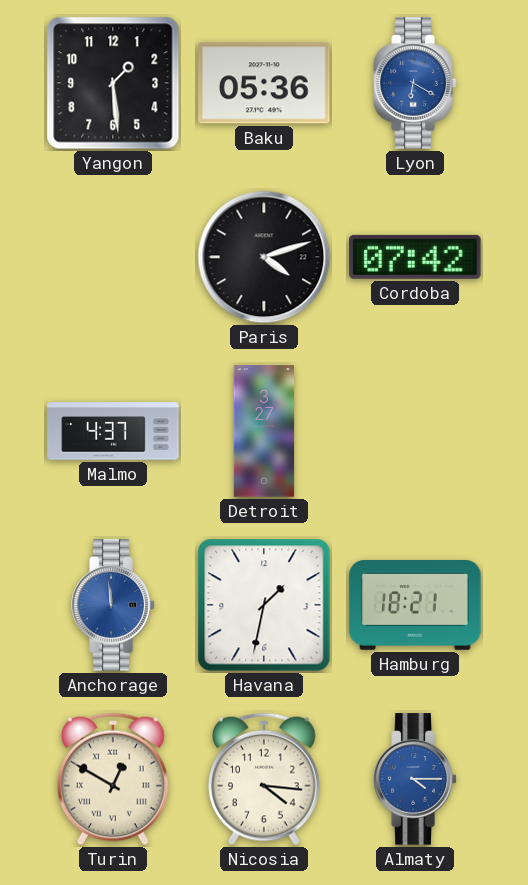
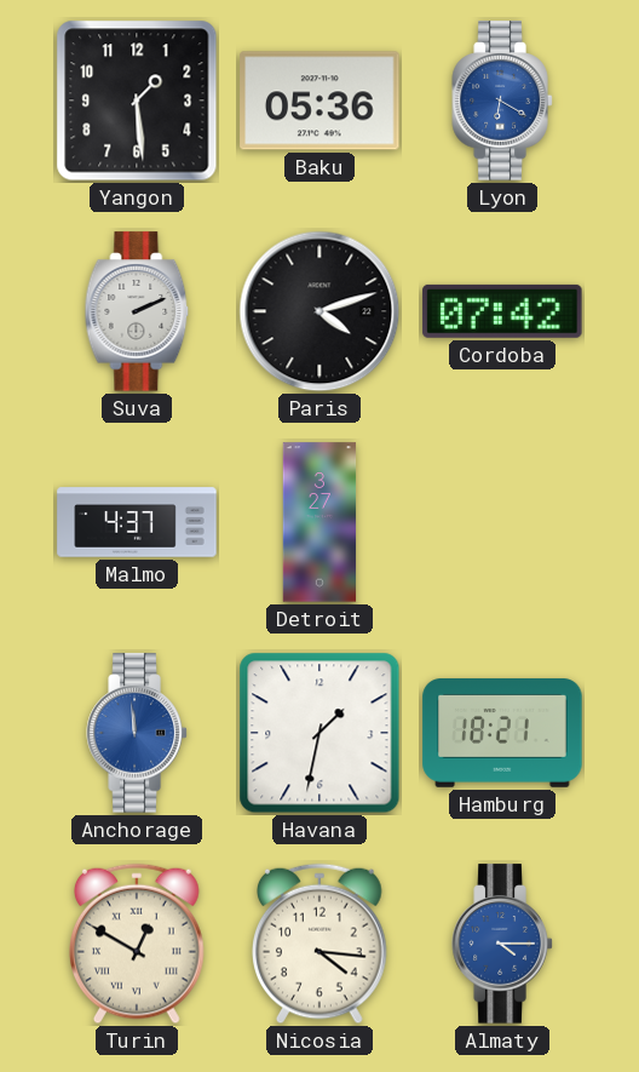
Suva: none -> 2:11 (137, 311)
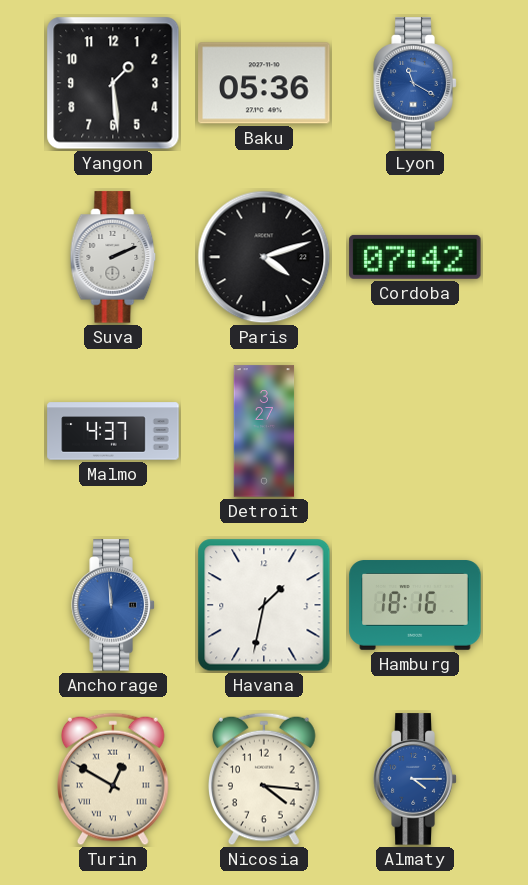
Lyon: 6:20 -> 11:20 (415, 83)
Hamburg: 18:21 -> 18:16 (415, 605)
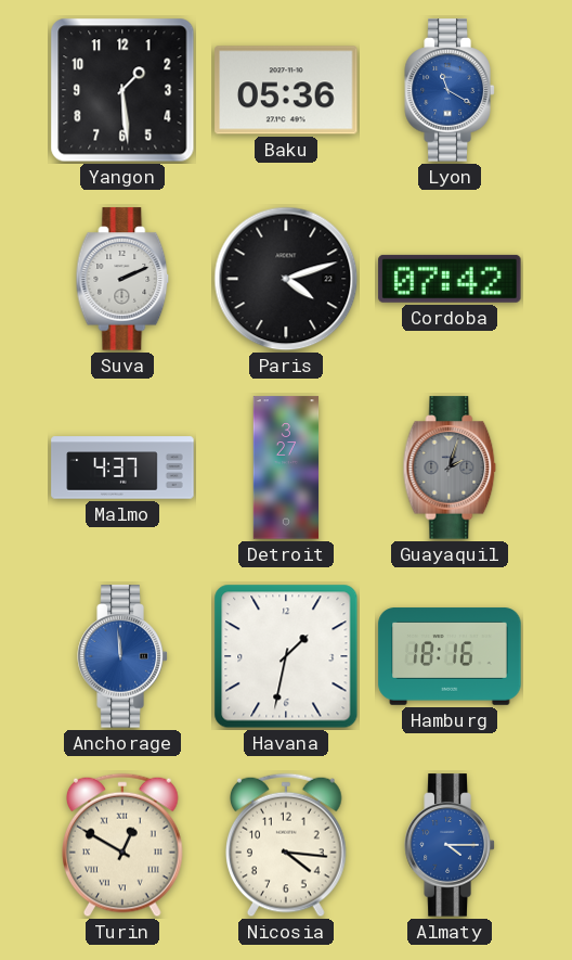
Guayaquil: none -> 2:03 (450, 468)
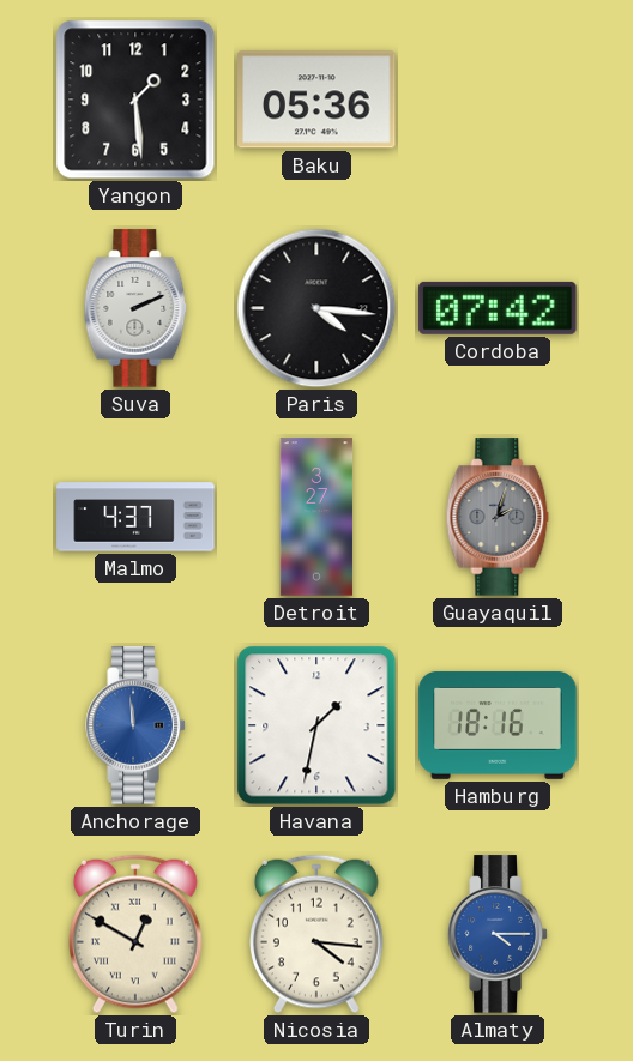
Lyon: 11:20 -> none (450, 90)
Paris: 4:12 -> 4:16 (316, 308)
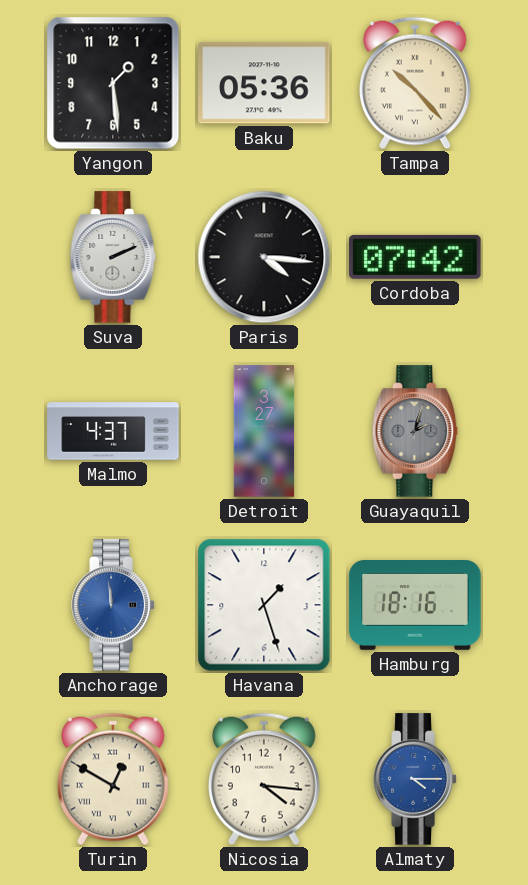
Tampa: none -> 10:23 (416, 83)
Havana: 1:32 -> 1:27 (264, 605)
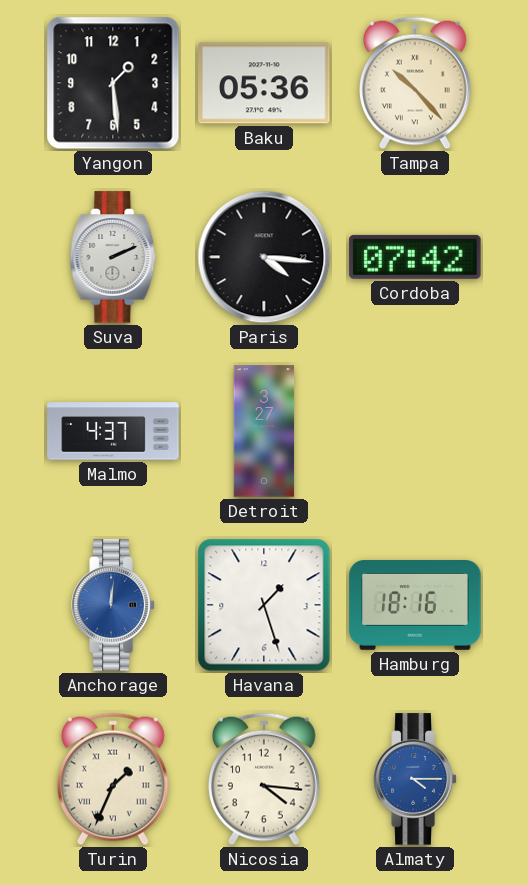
Guayaquil: 2:03 -> none (415, 431)
Anchorage: 11:59 -> 12:01 (113, 605)
Turin: 12:50 -> 1:34 (114, 779)
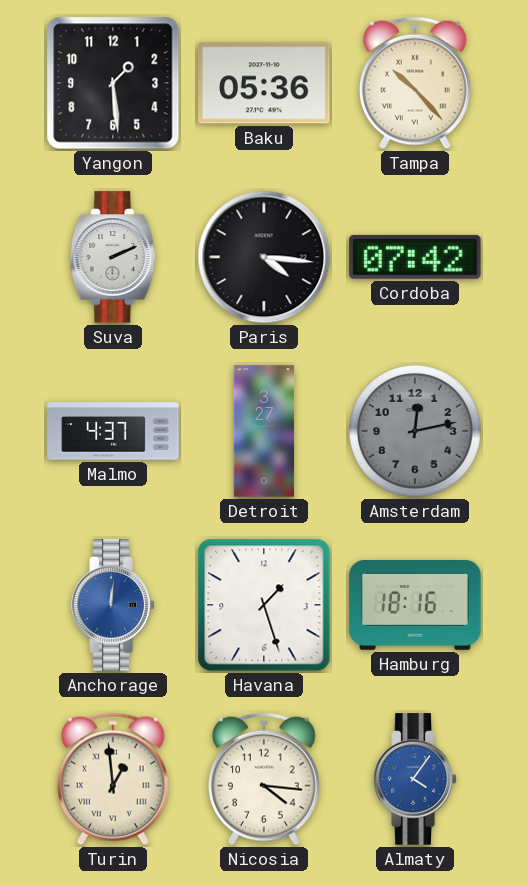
Amsterdam: none -> 12:13 (416, 432)
Turin: 1:34 -> 12:59 (114, 779)
Almaty: 4:15 -> 4:06 (415, 779)
